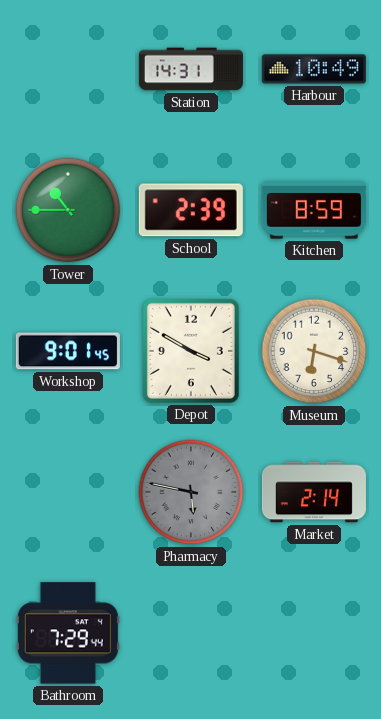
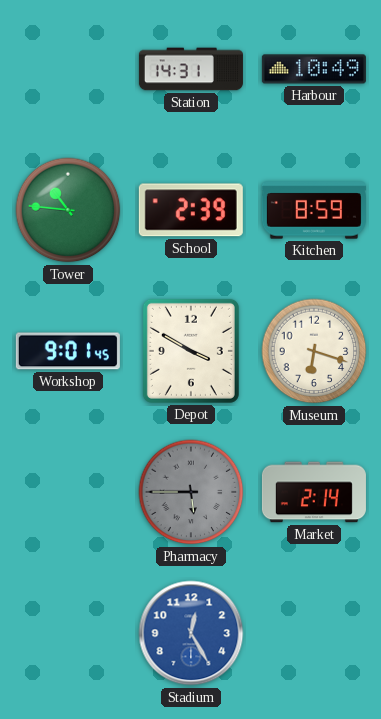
Tower: 10:45 -> 10:46 (68, 210)
Pharmacy: 5:47 -> 5:45 (191, 492)
Bathroom: 7:29 -> none (68, 633)
Stadium: none -> 12:25 (191, 633)
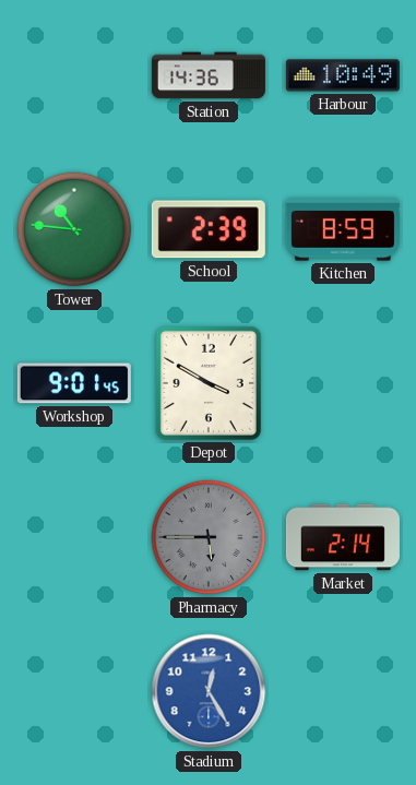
Station: 14:31 -> 14:36 (209, 75)
Museum: 6:18 -> none (314, 351)
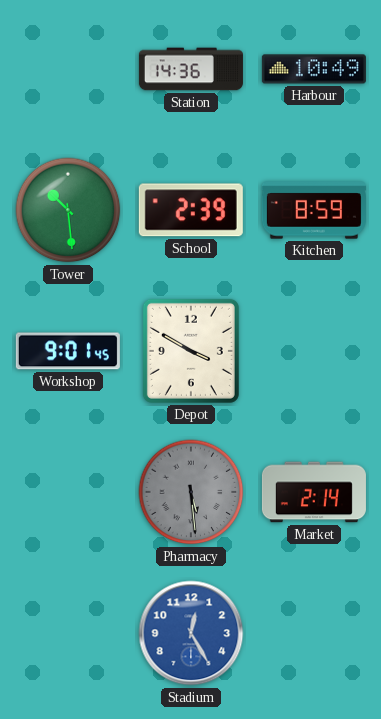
Tower: 10:46 -> 10:29 (68, 210)
Pharmacy: 5:45 -> 5:29 (191, 492)
